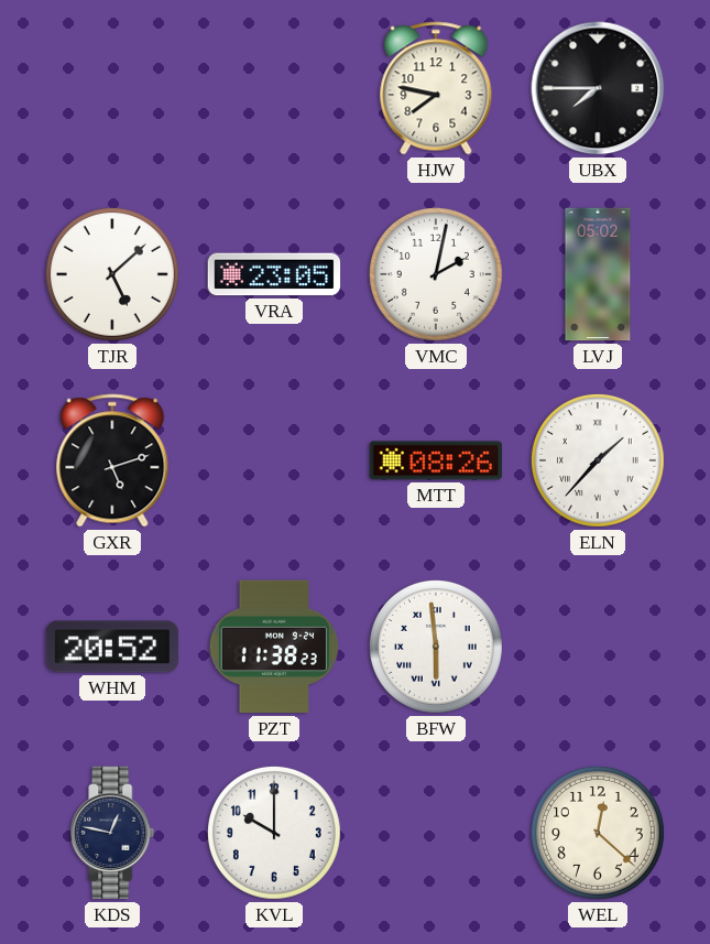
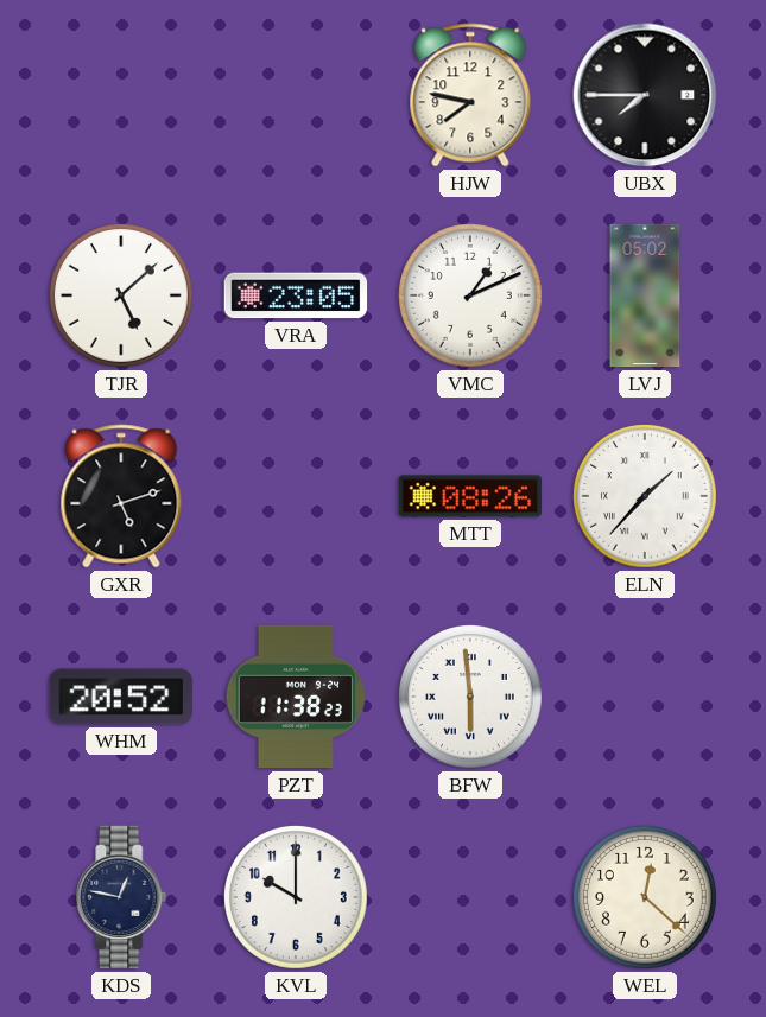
VMC: 2:02 -> 1:11 (470, 295)
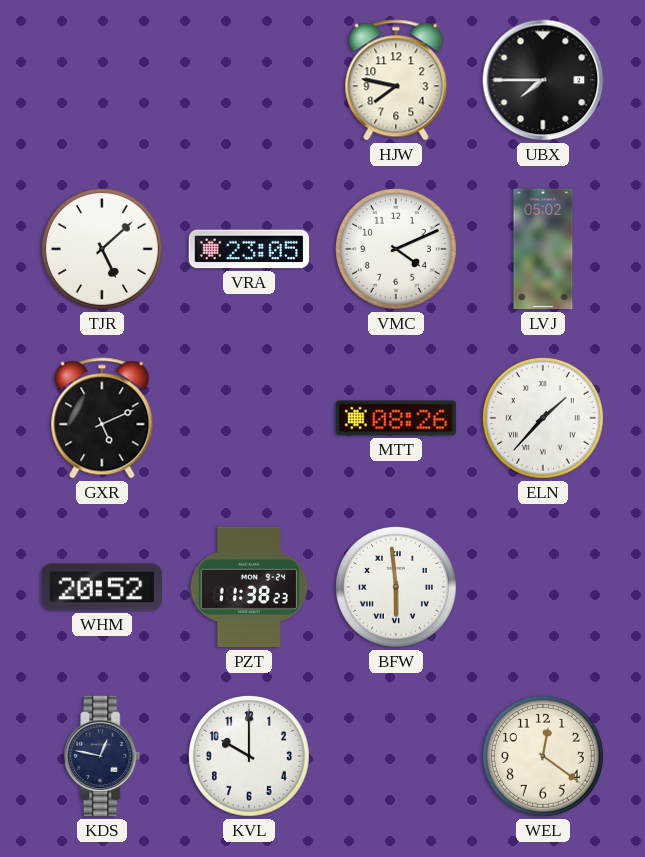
VMC: 1:11 -> 4:11 (396, 249)
GXR: 5:12 -> 5:11 (102, 418)
WEL: 12:22 -> 12:21 (543, 756)
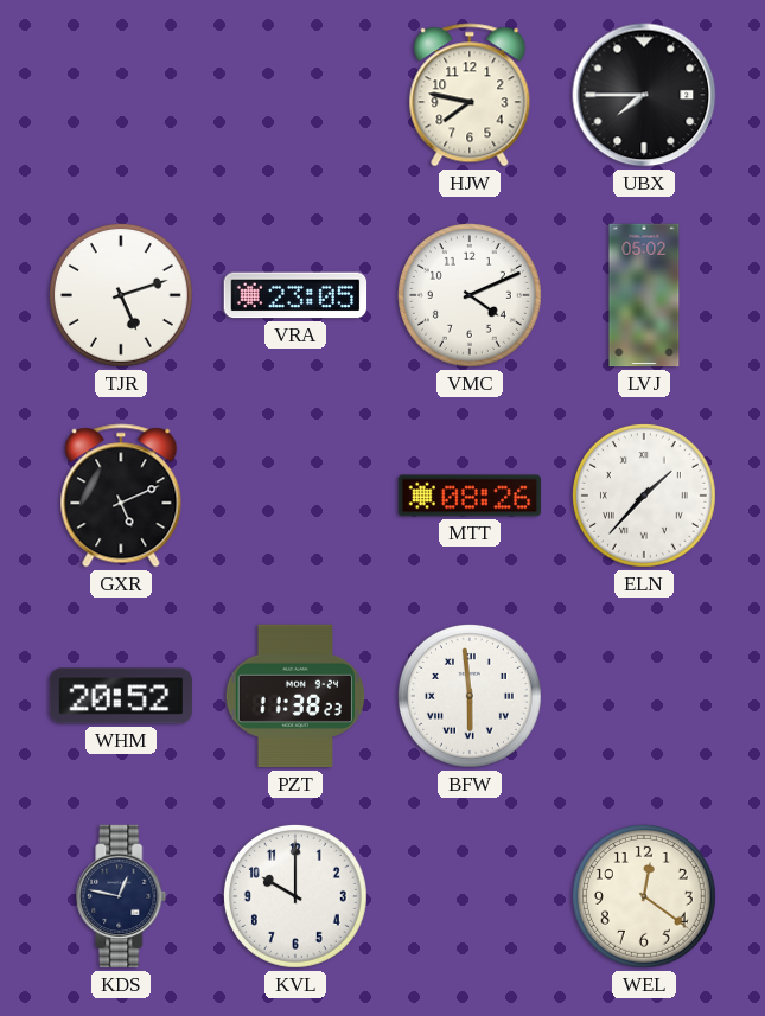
TJR: 5:08 -> 5:12 (121, 295)
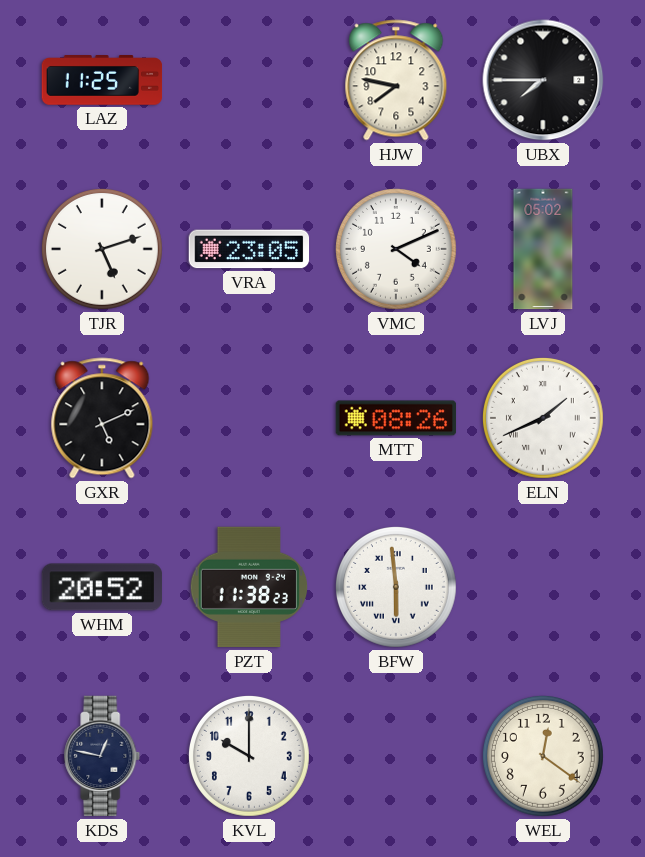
LAZ: none -> 11:25 (102, 81)
ELN: 1:37 -> 1:41 (543, 418)
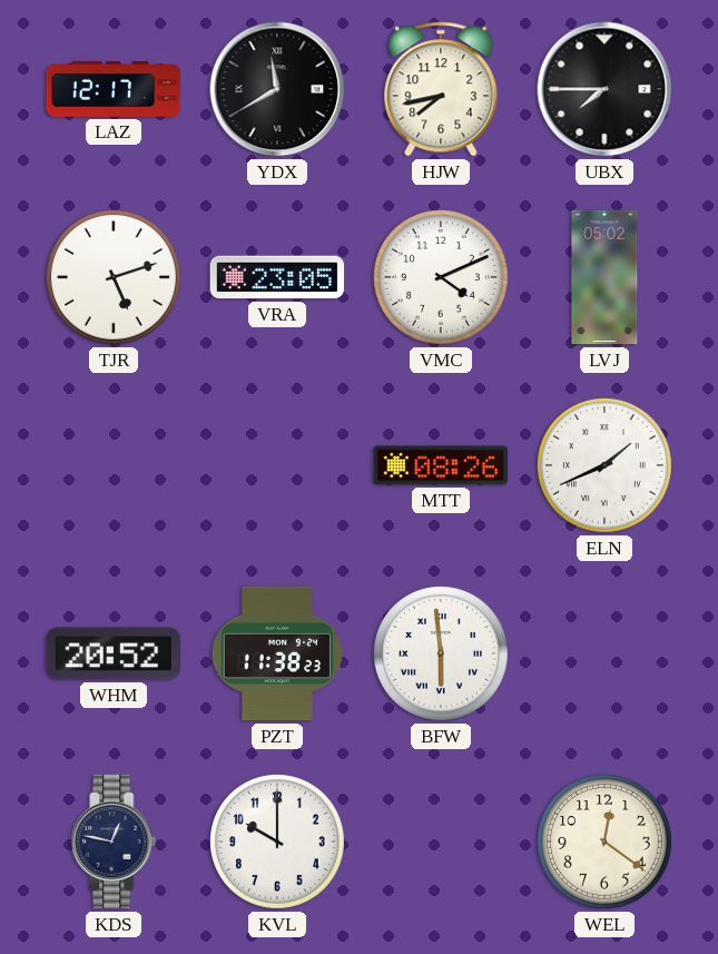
LAZ: 11:25 -> 12:17 (114, 90)
YDX: none -> 11:40 (277, 89)
HJW: 7:47 -> 7:43 (441, 89)
GXR: 5:11 -> none (102, 418)
